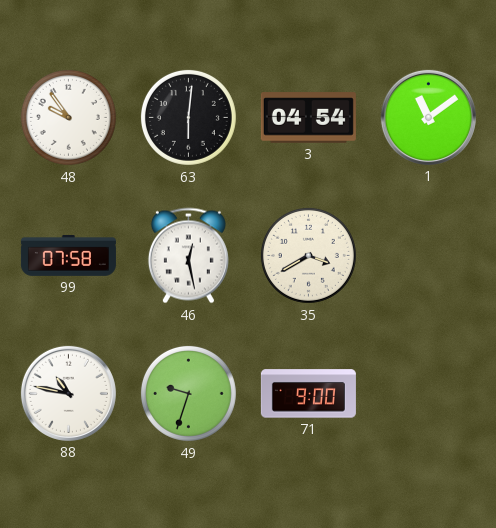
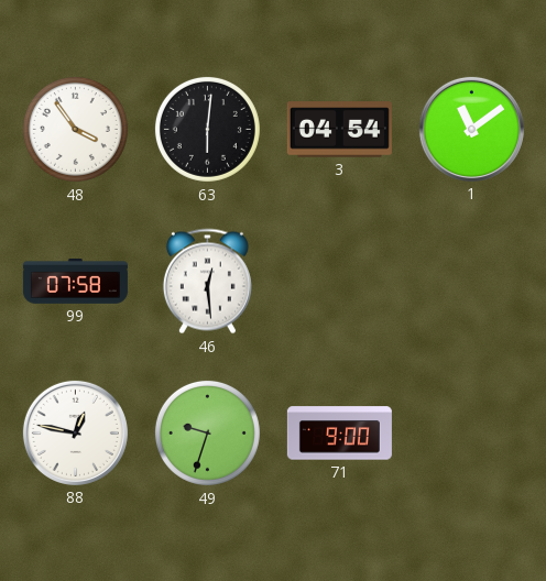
48: 9:54 -> 3:54 (75, 129)
46: 12:28 -> 12:29 (207, 282)
35: 3:40 -> none (308, 255)
88: 10:47 -> 12:47 (75, 432)
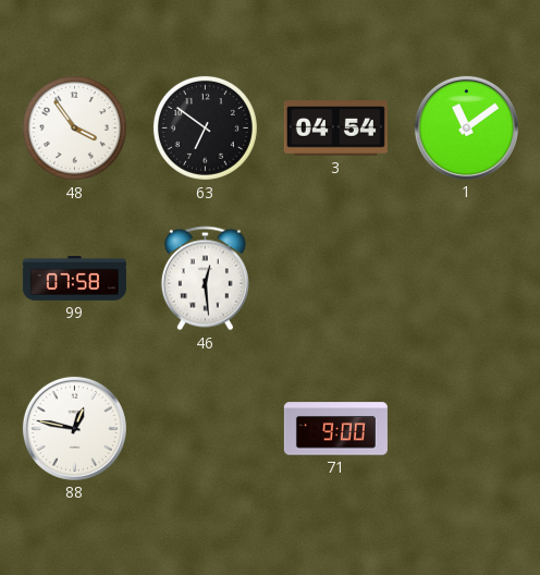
63: 6:01 -> 6:51 (205, 127)
49: 9:33 -> none (207, 432)
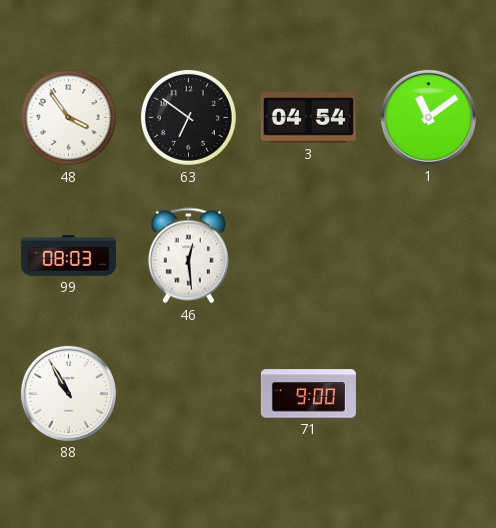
99: 07:58 -> 08:03 (68, 256)
88: 12:47 -> 10:55 (68, 393)
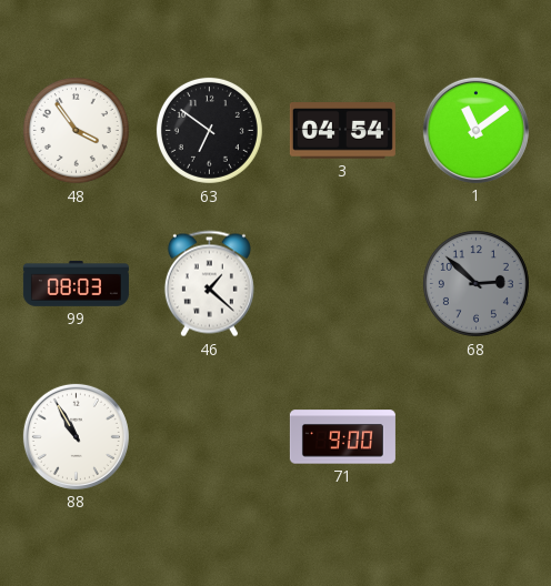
46: 12:29 -> 1:22 (209, 284)
68: none -> 2:52 (475, 283)
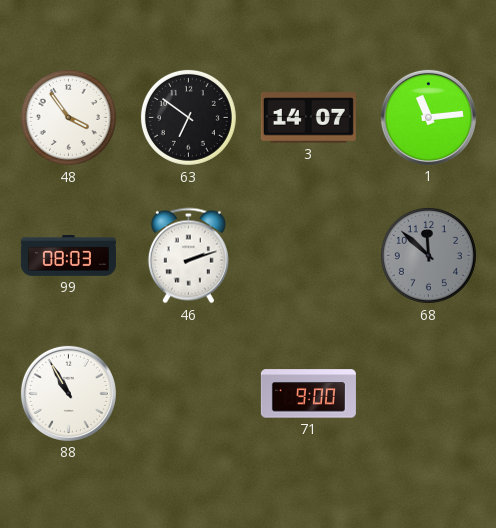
3: 04:54 -> 14:07 (308, 118)
1: 11:09 -> 11:14 (428, 117)
46: 1:22 -> 2:12 (188, 256)
68: 2:52 -> 11:52 (428, 255)
